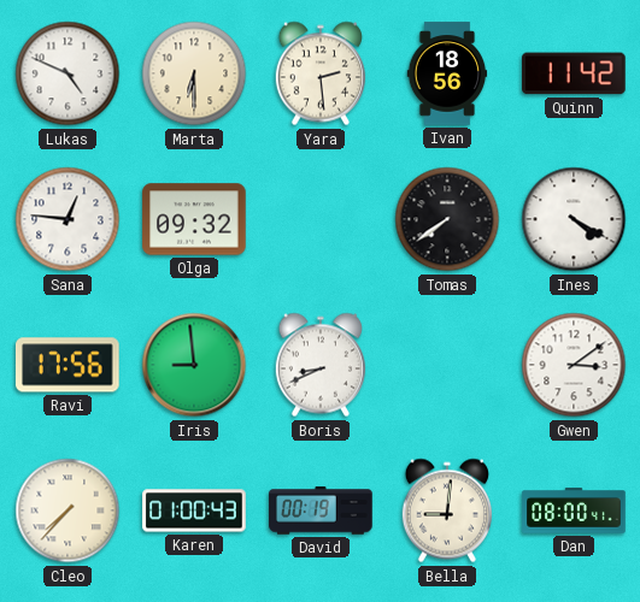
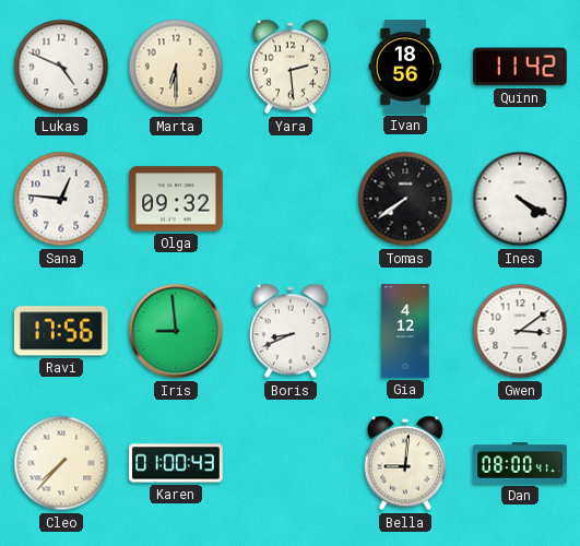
Gia: none -> 4:12 (405, 331)
David: 00:19 -> none (321, 510)
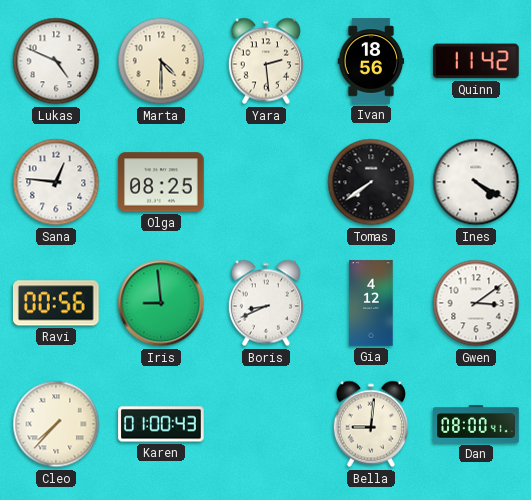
Marta: 6:30 -> 4:30 (161, 61)
Olga: 09:32 -> 08:25 (161, 182)
Ravi: 17:56 -> 00:56 (56, 303)
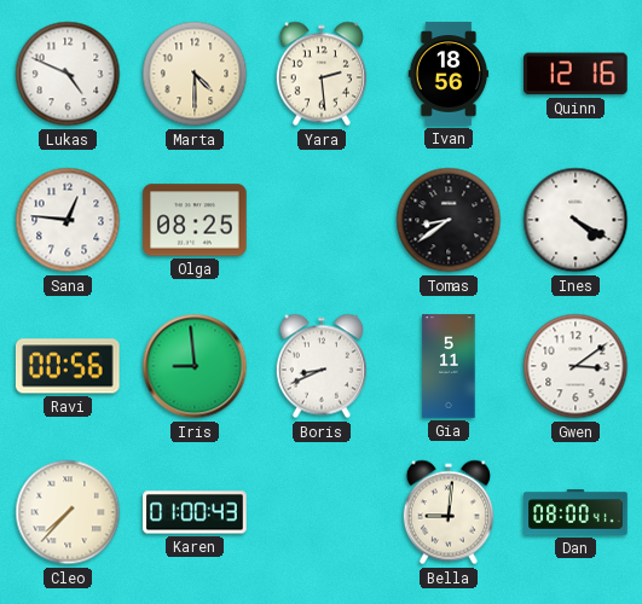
Quinn: 11:42 -> 12:16 (577, 74)
Tomas: 7:39 -> 8:39 (449, 220)
Gia: 4:12 -> 5:11 (449, 366)
